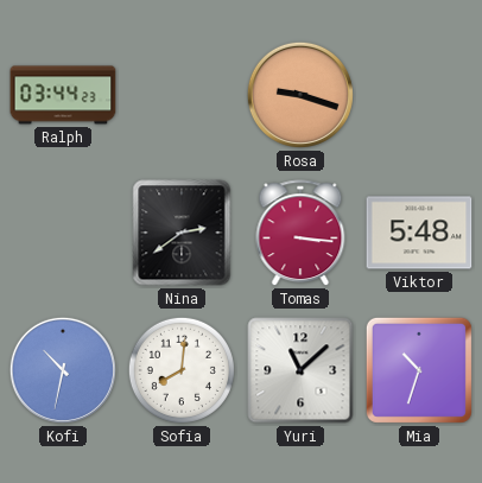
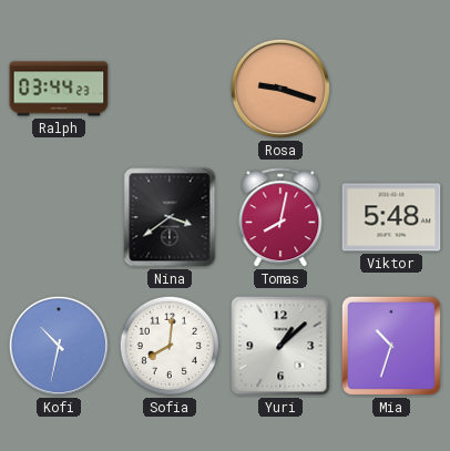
Nina: 2:39 -> 3:39 (170, 217)
Tomas: 3:16 -> 8:02 (280, 218)
Yuri: 11:08 -> 1:08 (280, 346)
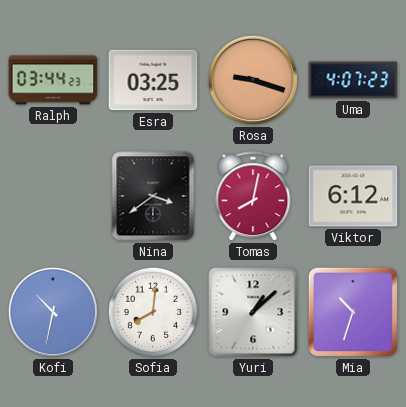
Esra: none -> 03:25 (153, 80)
Uma: none -> 4:07 (353, 80)
Viktor: 5:48 -> 6:12 (353, 196)
